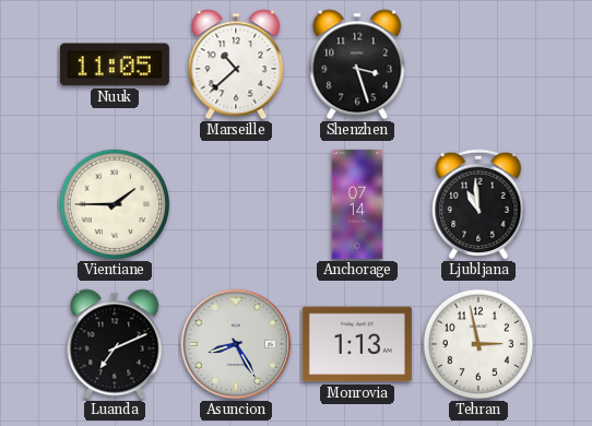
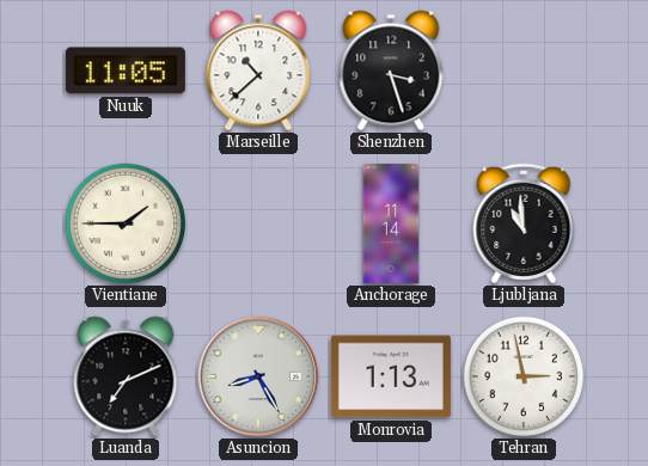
Anchorage: 07:14 -> 11:14 (391, 223)
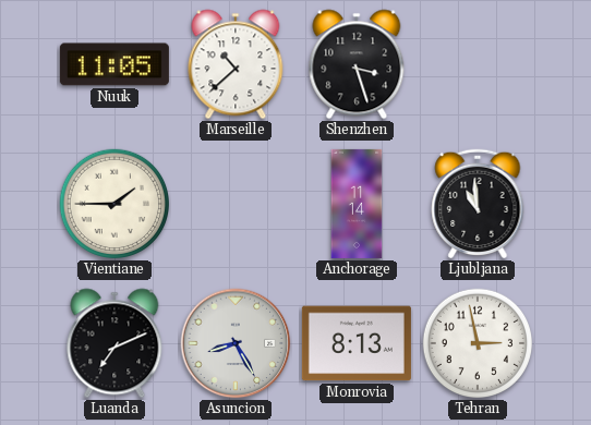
Monrovia: 1:13 -> 8:13 (357, 343)
